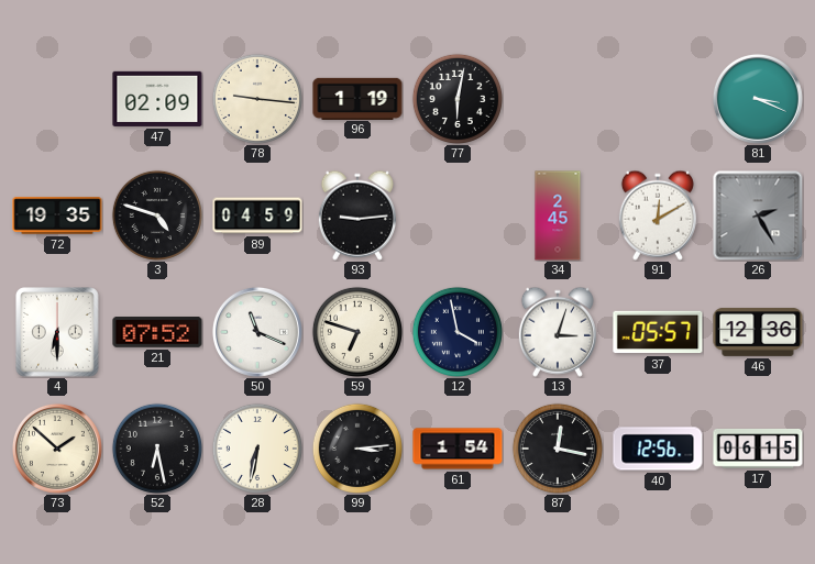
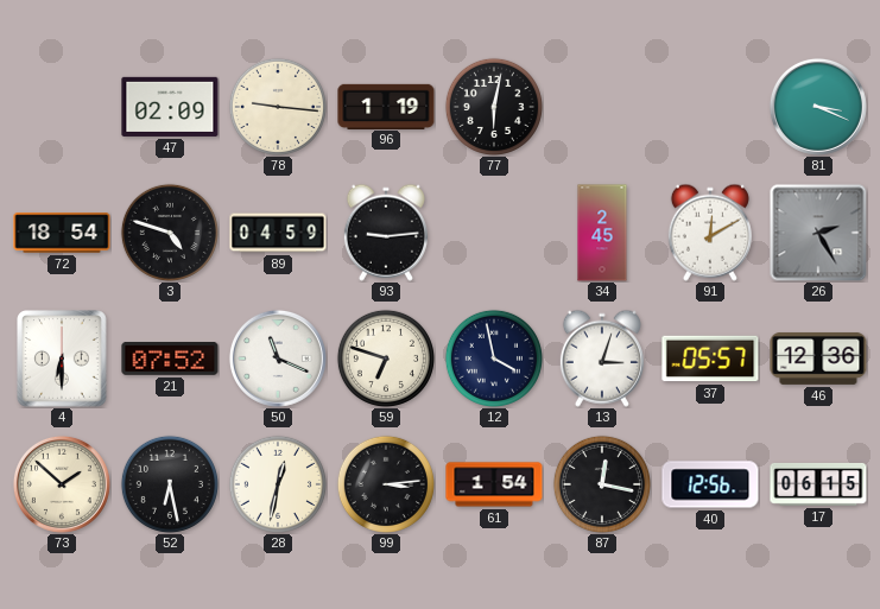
72: 19:35 -> 18:54 (62, 233)
28: 6:32 -> 12:32 (278, 484)
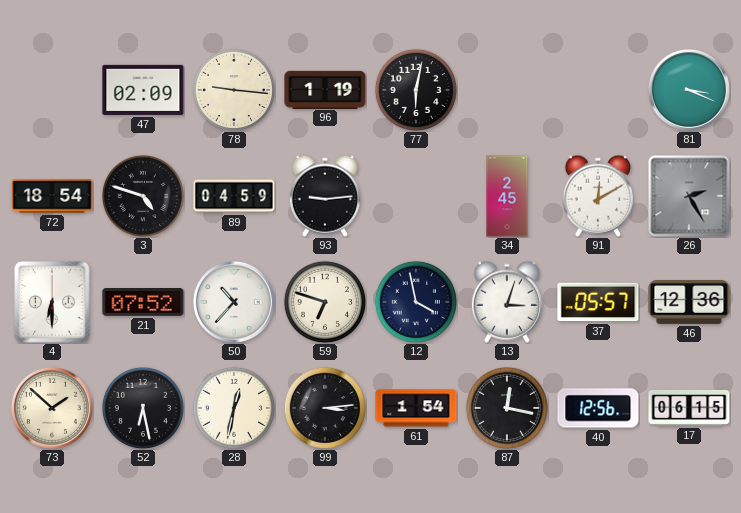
50: 11:19 -> 10:37 (234, 302)
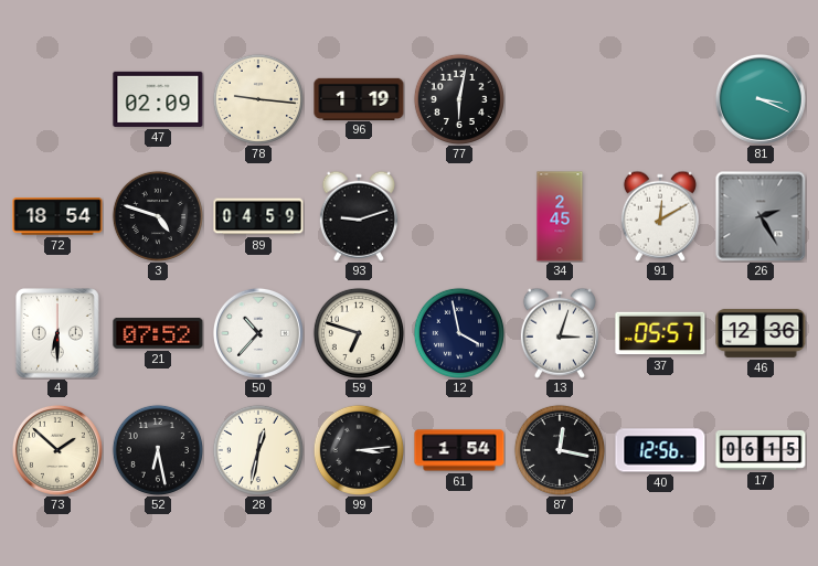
93: 9:14 -> 9:12 (359, 216)
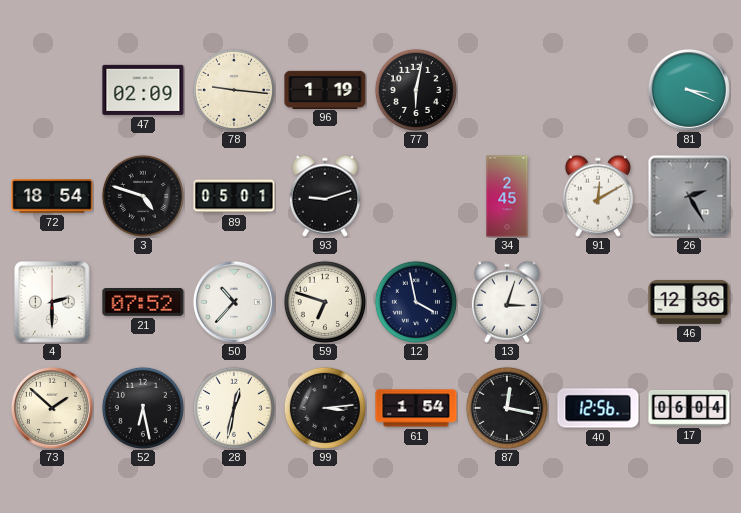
89: 04:59 -> 05:01 (234, 196)
4: 6:30 -> 2:30 (53, 302)
37: 05:57 -> none (660, 333)
17: 06:15 -> 06:04 (689, 408)
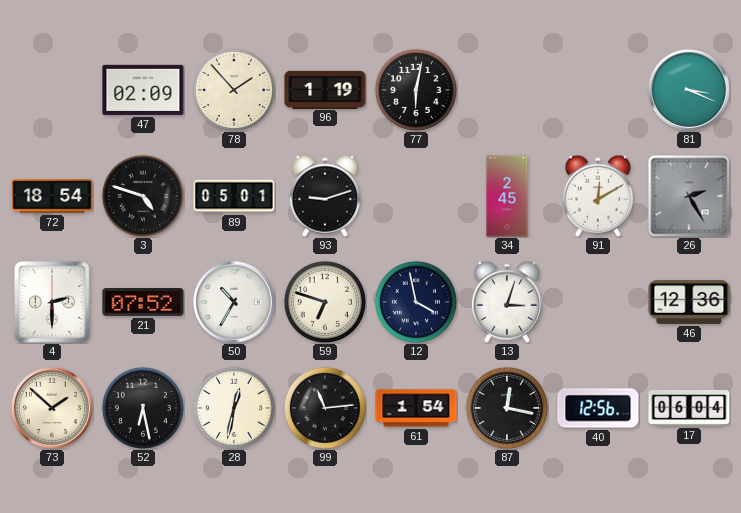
78: 9:16 -> 1:53 (234, 90)
50: 10:37 -> 10:35 (234, 302)
99: 3:14 -> 11:14 (325, 408)
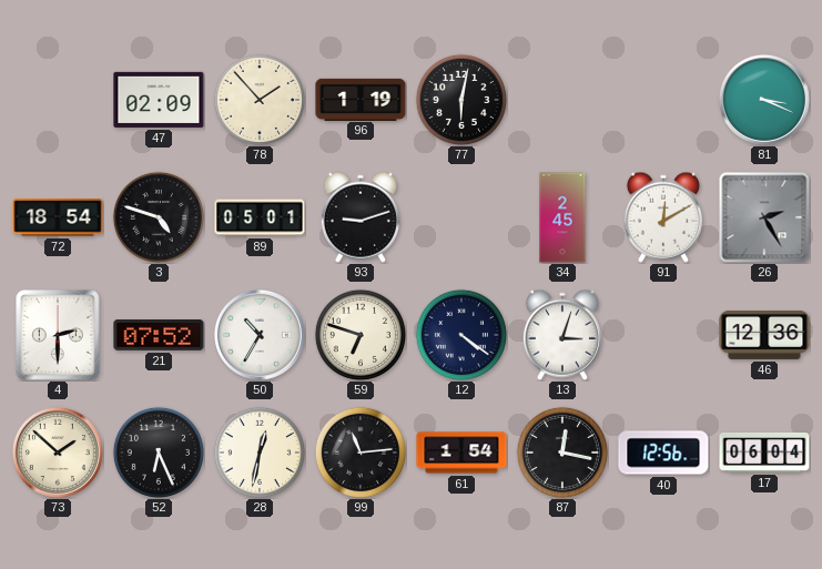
12: 3:58 -> 4:21 (461, 335)
52: 6:28 -> 6:26 (159, 453)
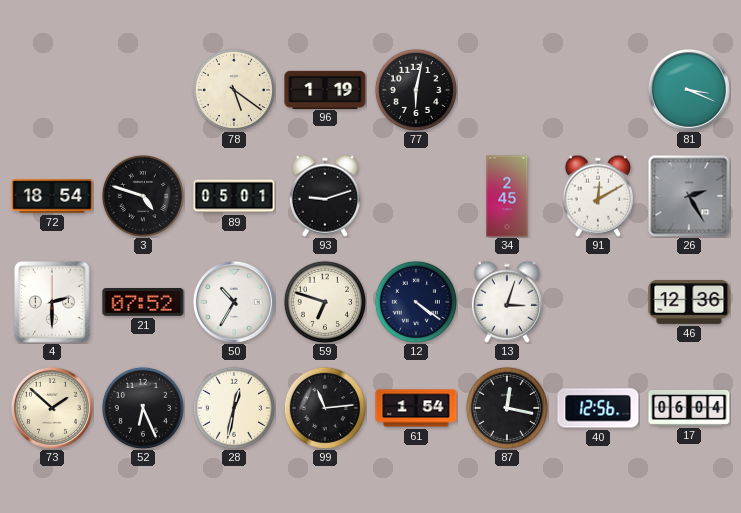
47: 02:09 -> none (159, 100)
78: 1:53 -> 5:21 (234, 90)
